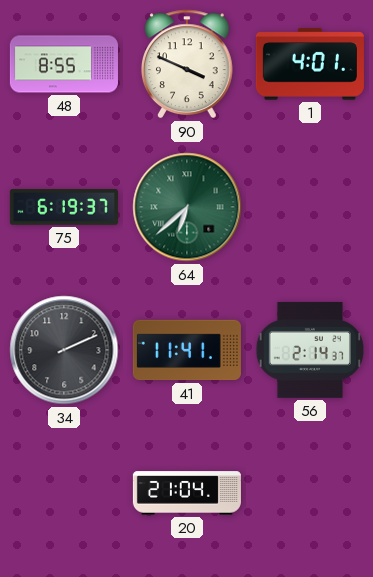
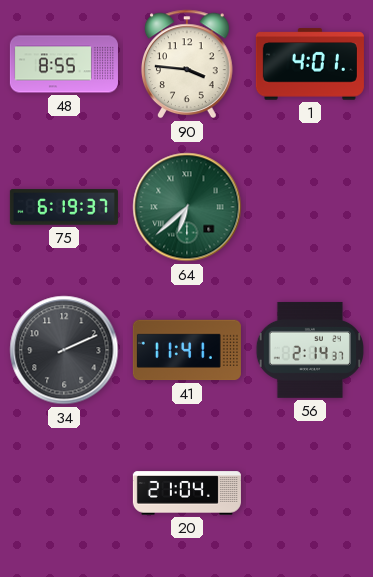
90: 3:49 -> 3:46 (187, 64)
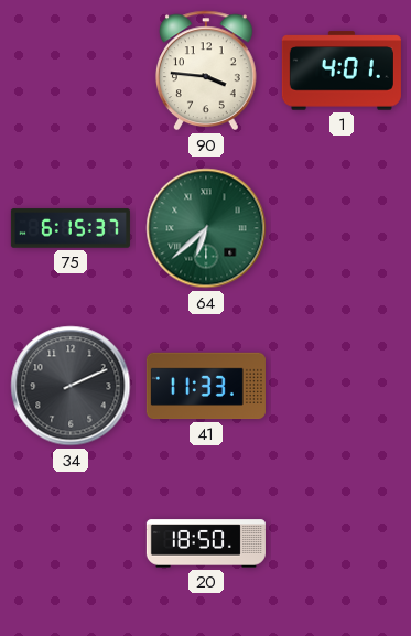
48: 8:55 -> none (64, 64)
75: 6:19 -> 6:15 (71, 228)
41: 11:41 -> 11:33 (206, 386)
56: 2:14 -> none (309, 350)
20: 21:04 -> 18:50 (206, 543)
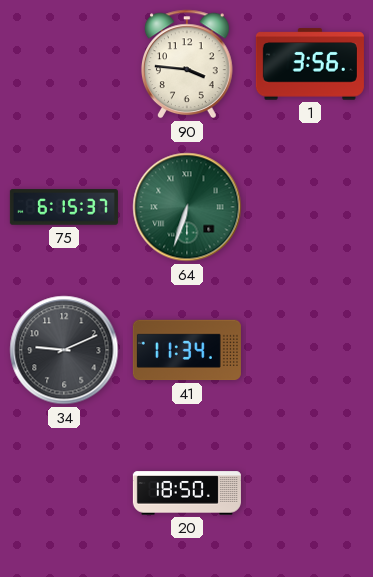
1: 4:01 -> 3:56 (310, 64)
64: 6:38 -> 6:33 (187, 207)
34: 2:11 -> 9:11 (64, 350)
41: 11:33 -> 11:34 (187, 350)
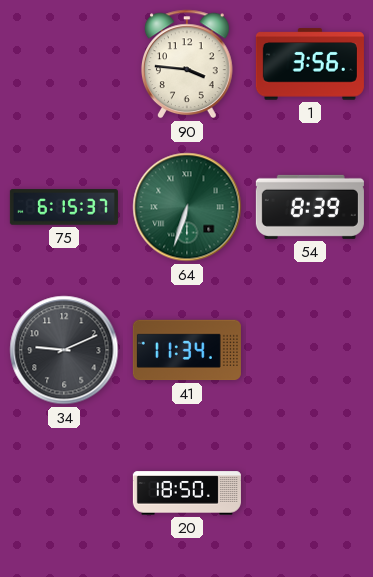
54: none -> 8:39 (310, 207)
